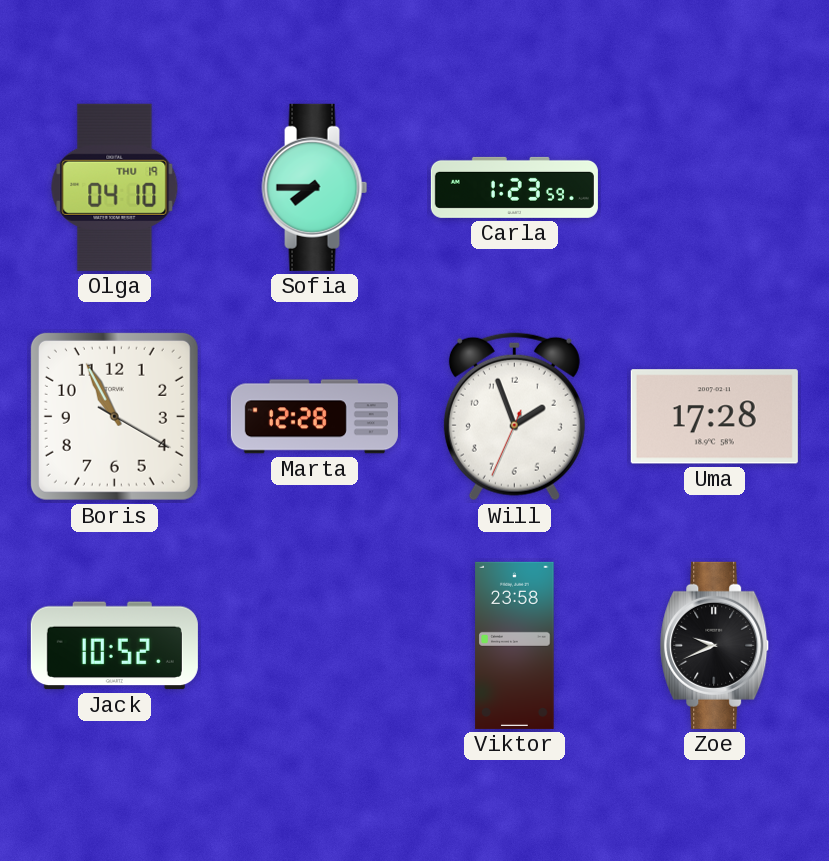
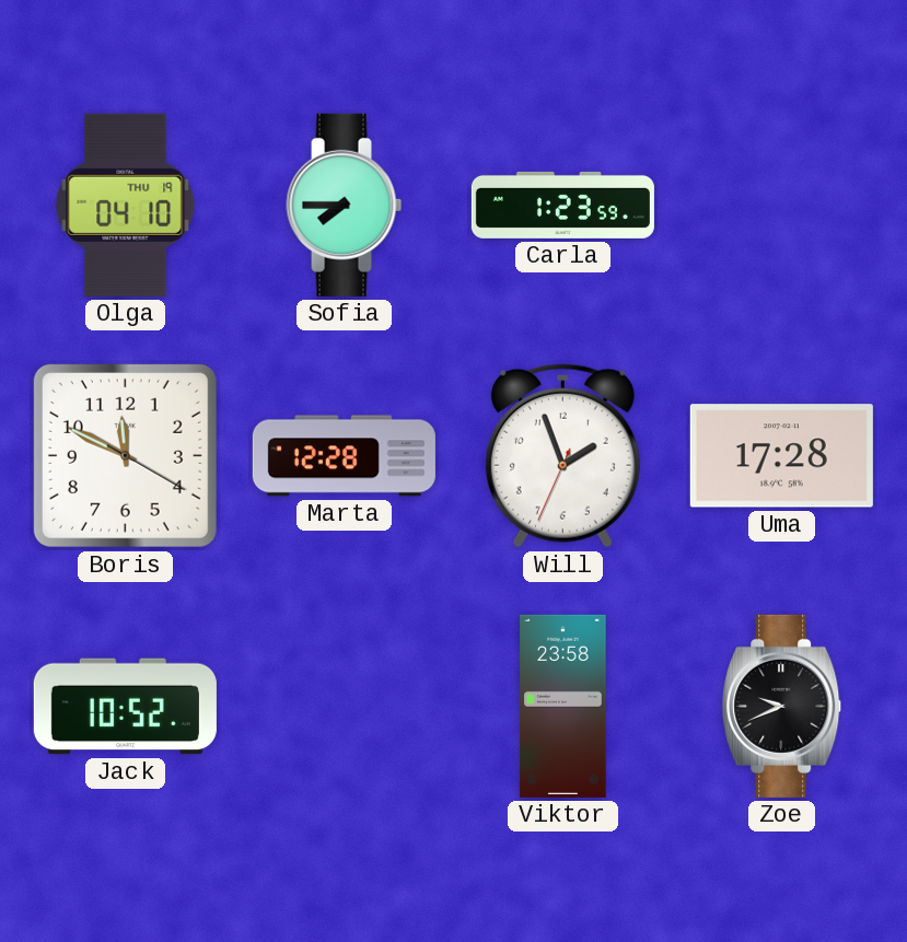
Boris: 10:55 -> 11:49 (125, 455)
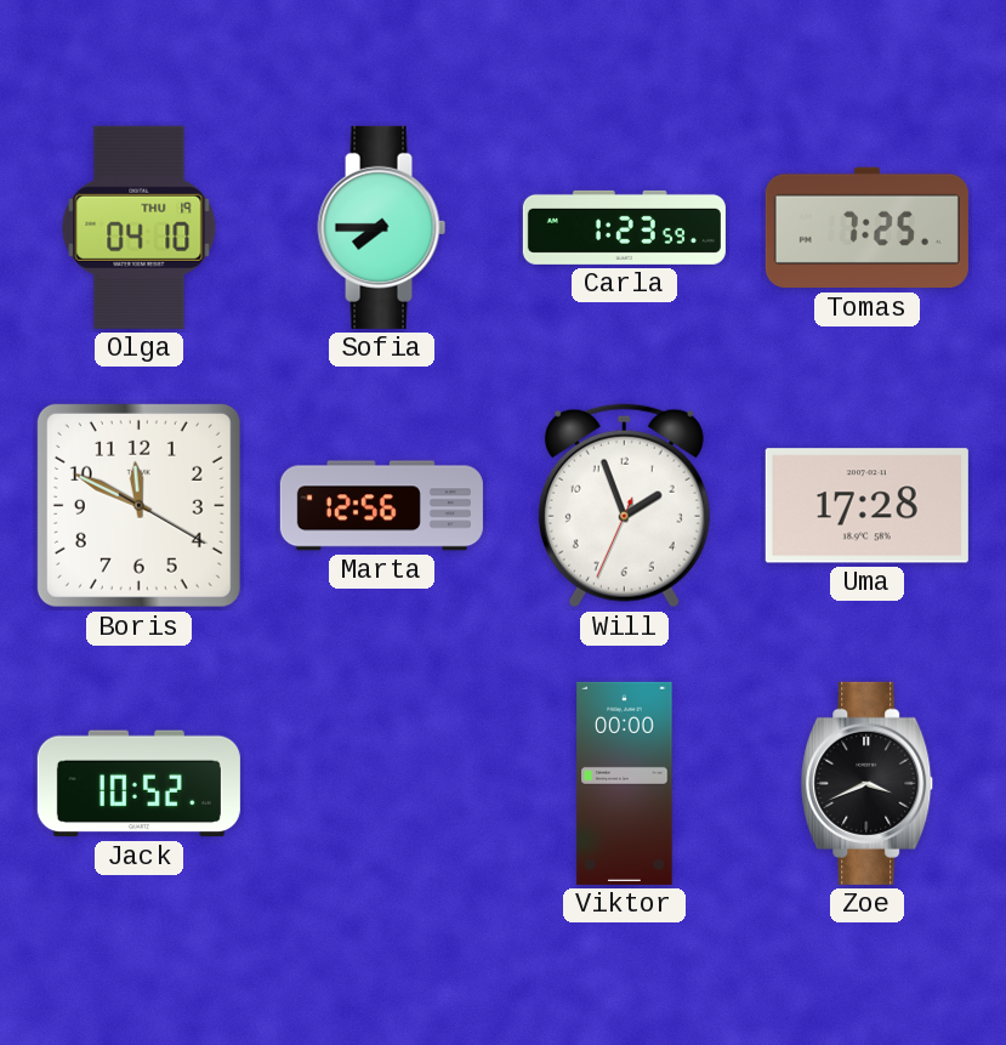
Tomas: none -> 7:25 (866, 228)
Marta: 12:28 -> 12:56 (381, 506)
Viktor: 23:58 -> 00:00 (625, 783)
Zoe: 9:41 -> 3:41 (868, 783)
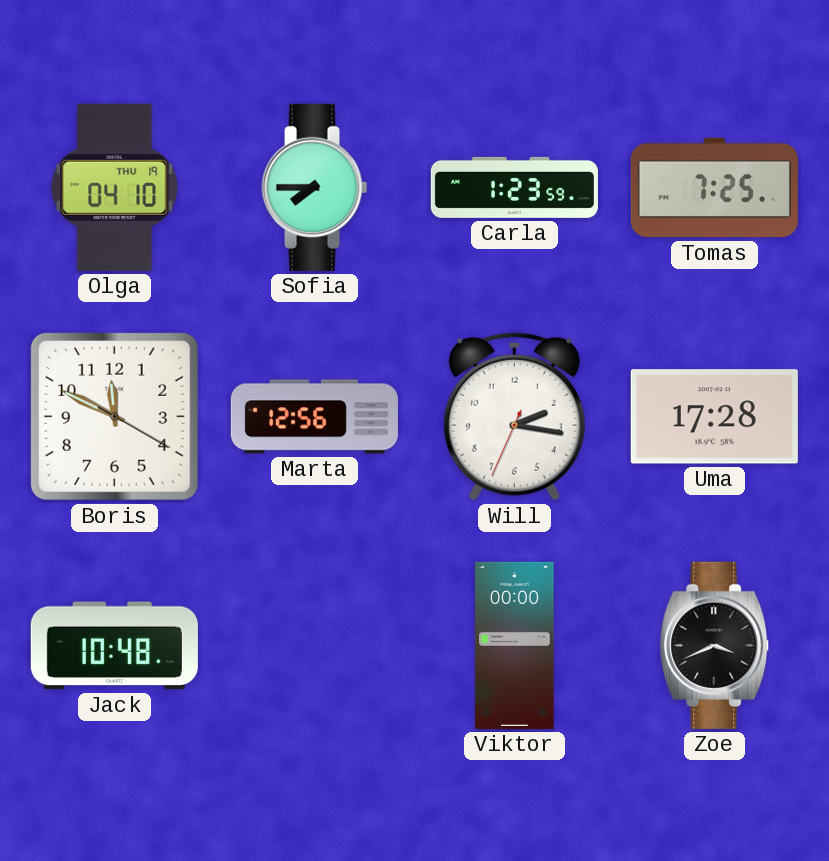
Will: 1:56 -> 2:16 (514, 417)
Jack: 10:52 -> 10:48 (114, 646)
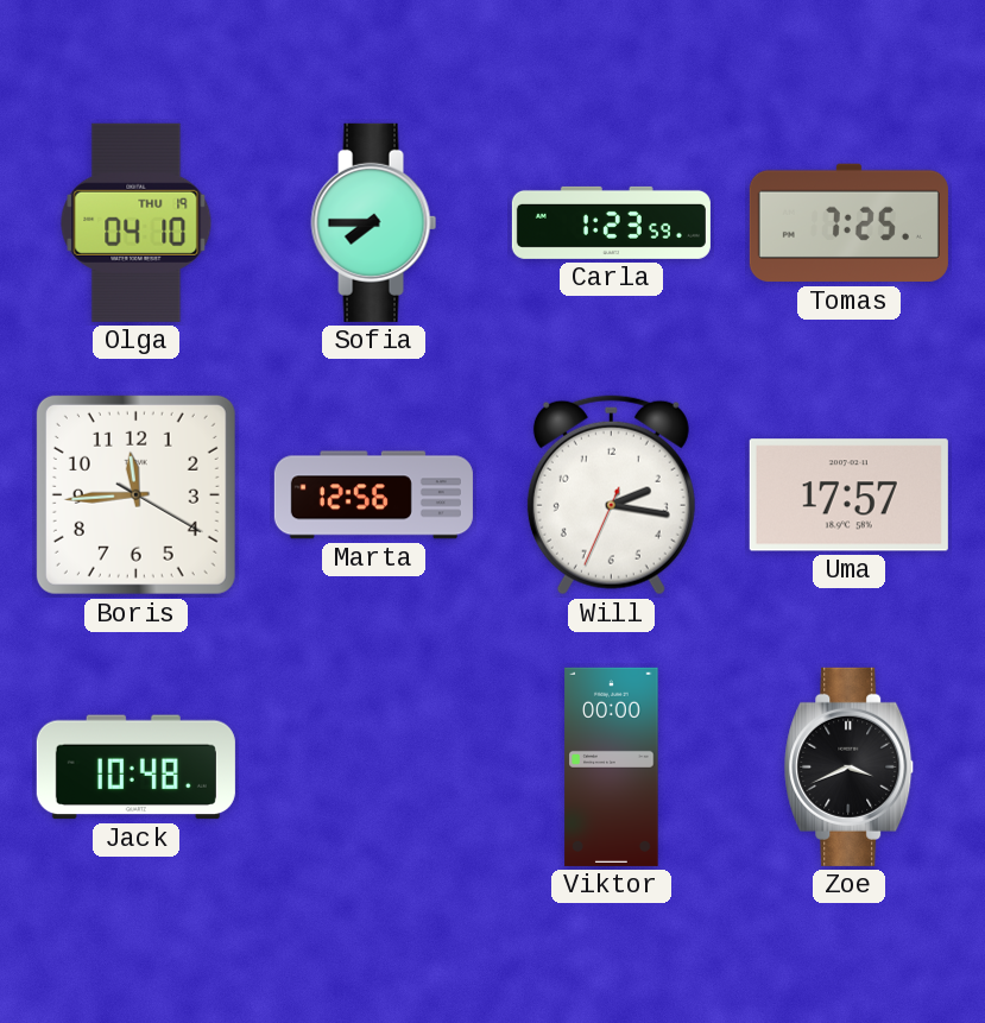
Boris: 11:49 -> 11:44 (135, 494)
Uma: 17:28 -> 17:57 (848, 495)
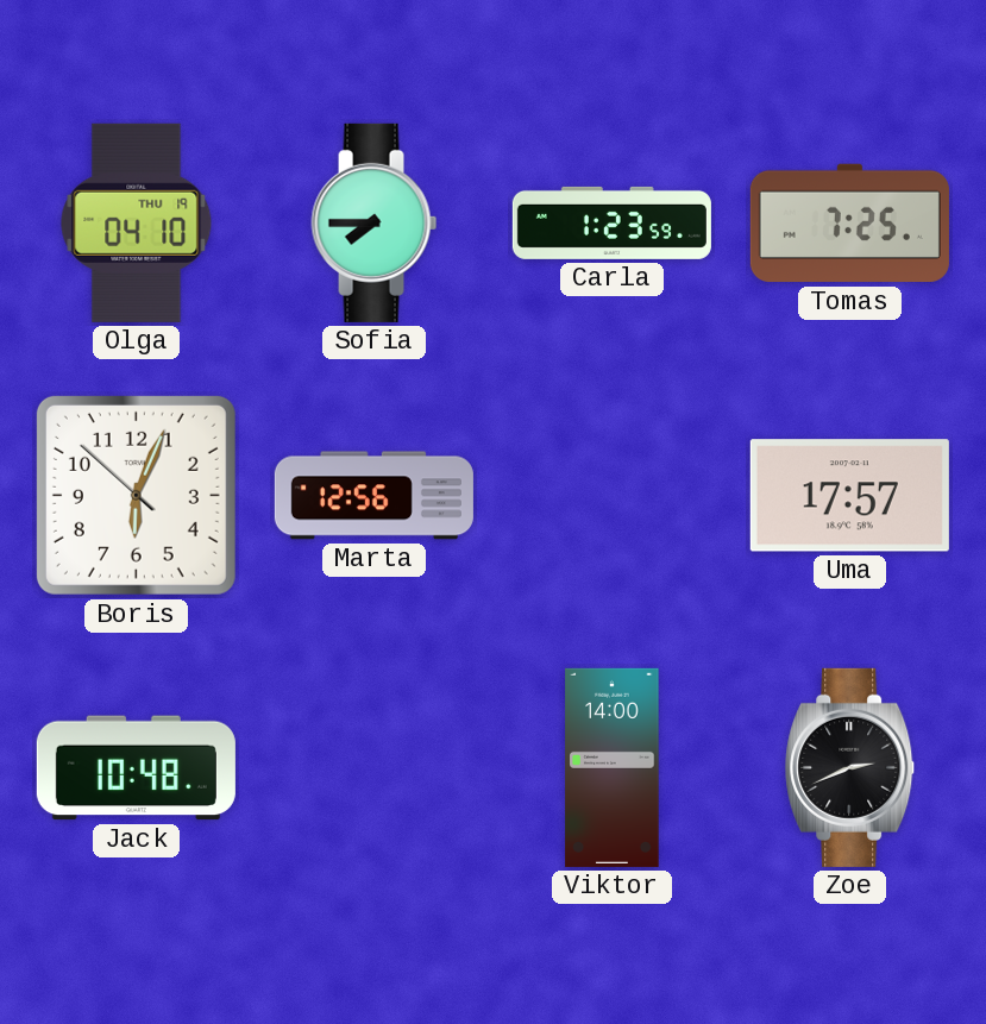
Boris: 11:44 -> 6:03 (136, 495)
Will: 2:16 -> none (611, 495)
Viktor: 00:00 -> 14:00 (613, 767)
Zoe: 3:41 -> 2:41 (850, 767)
